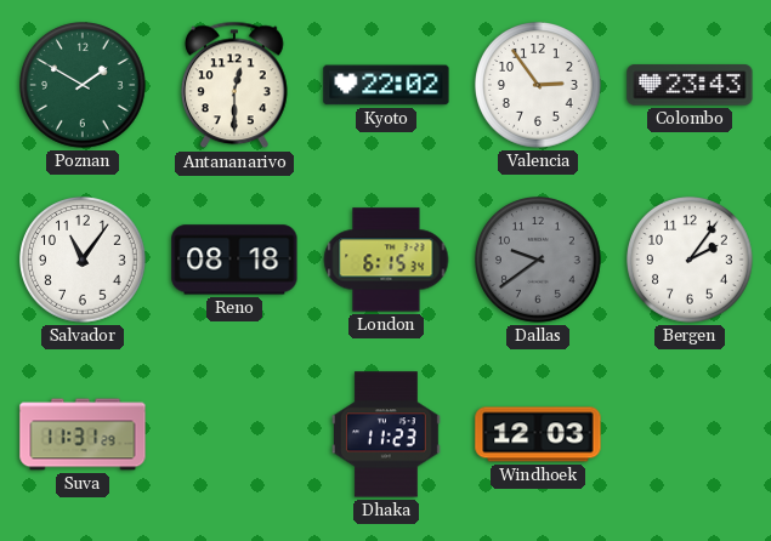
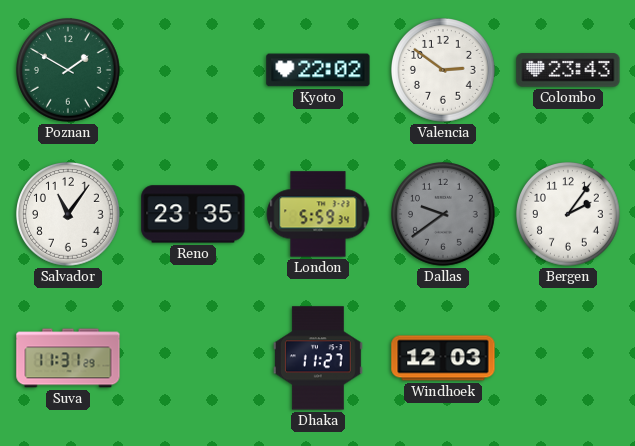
Antananarivo: 12:30 -> none (236, 85)
Valencia: 2:54 -> 2:51 (444, 71)
Reno: 08:18 -> 23:35 (193, 214)
London: 6:15 -> 5:59 (318, 214)
Dhaka: 11:23 -> 11:27 (318, 358)
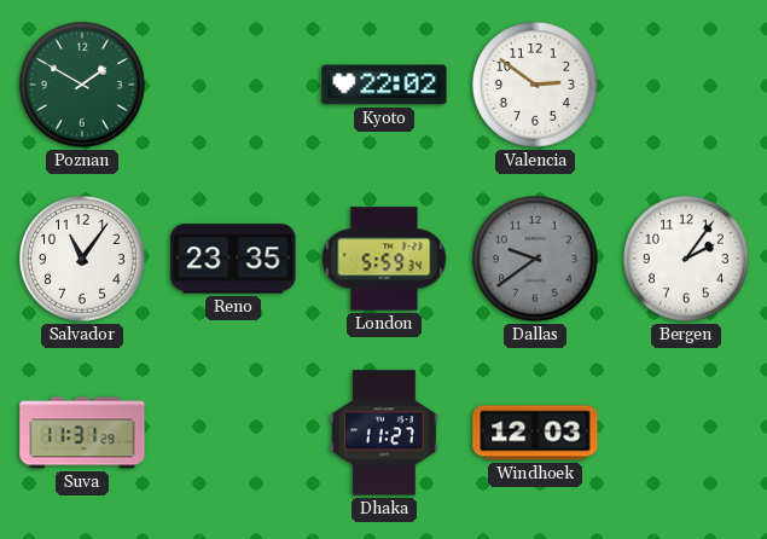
Colombo: 23:43 -> none (568, 70)
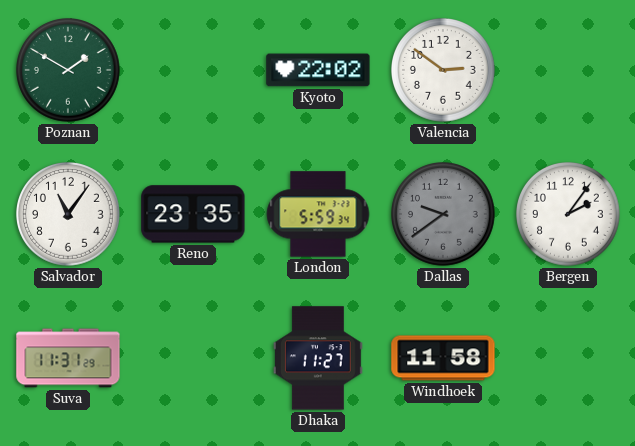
Windhoek: 12:03 -> 11:58 (443, 358)
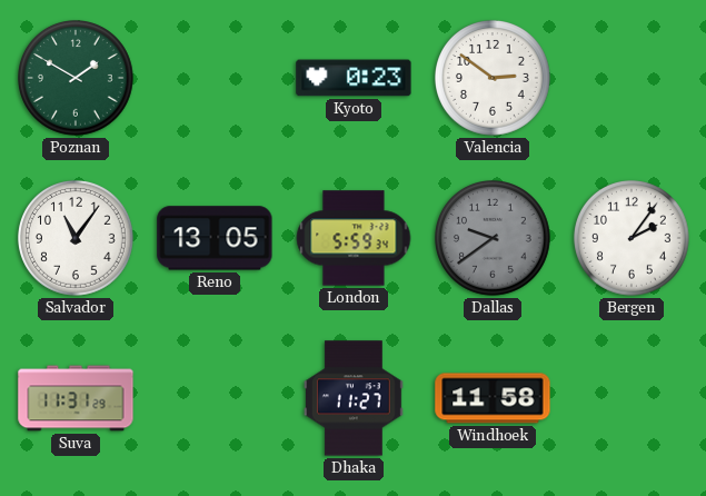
Kyoto: 22:02 -> 0:23 (354, 78)
Reno: 23:35 -> 13:05 (215, 238)
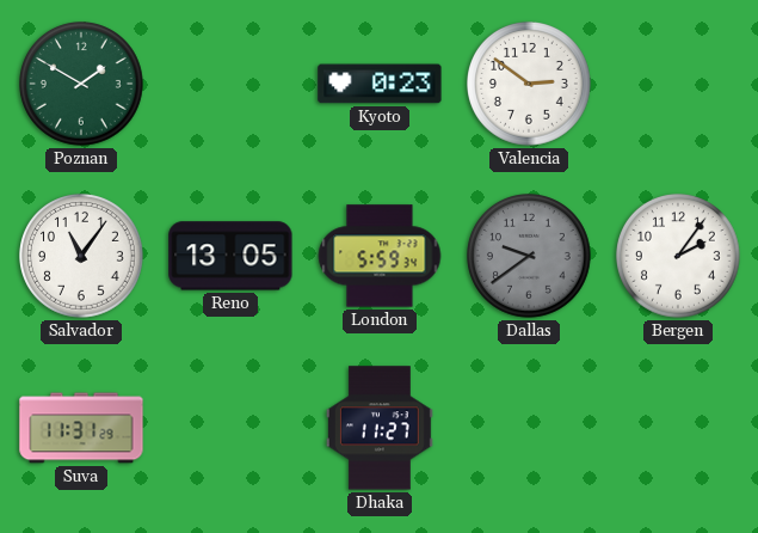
Windhoek: 11:58 -> none (493, 398)
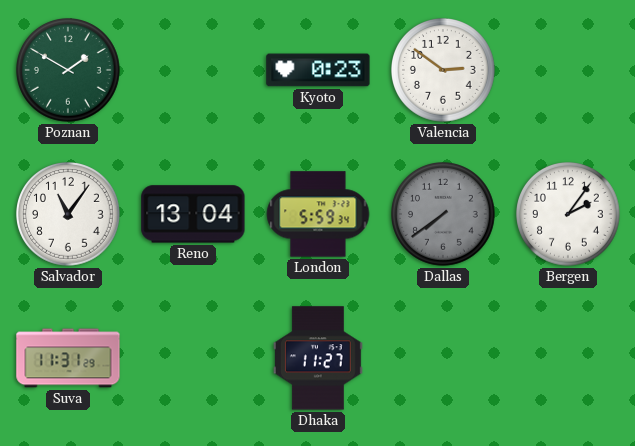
Reno: 13:05 -> 13:04 (193, 214)
Dallas: 9:39 -> 7:39 (444, 215)
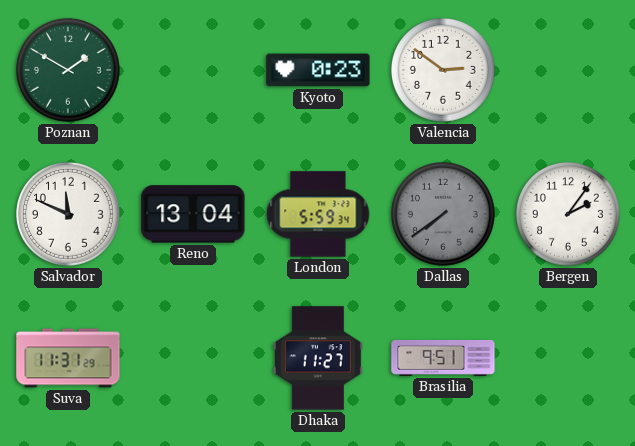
Salvador: 11:06 -> 11:49 (69, 215)
Brasilia: none -> 9:51 (443, 358)
